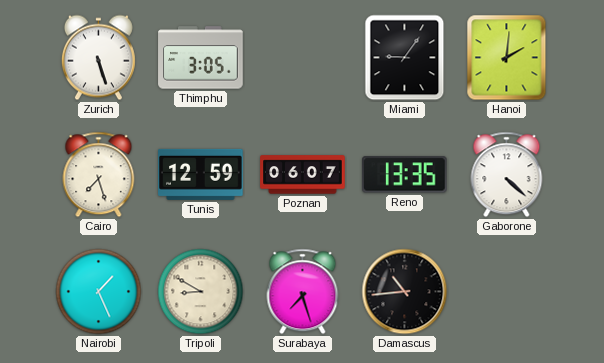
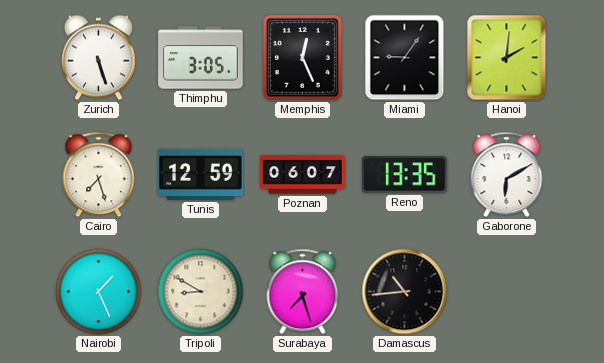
Memphis: none -> 12:26 (302, 58)
Gaborone: 4:22 -> 6:10 (507, 175)
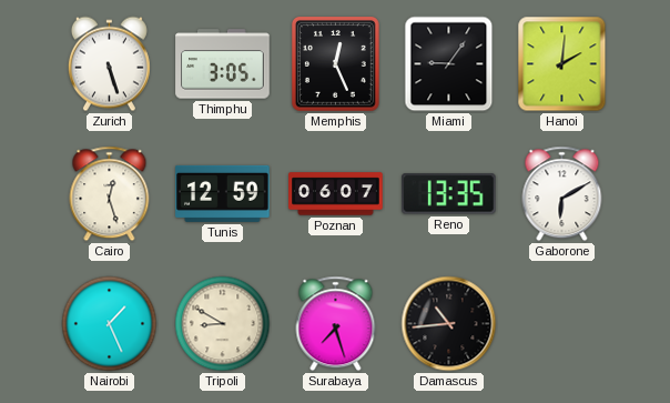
Cairo: 7:27 -> 12:27 (110, 194)
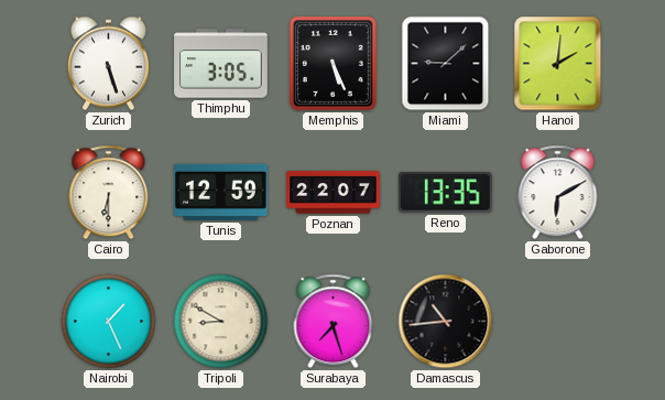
Memphis: 12:26 -> 5:26 (332, 64)
Miami: 9:06 -> 9:08 (446, 64)
Cairo: 12:27 -> 6:30 (109, 193)
Poznan: 06:07 -> 22:07 (334, 193)
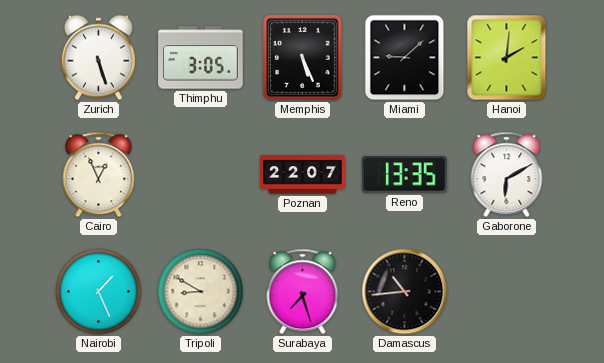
Cairo: 6:30 -> 12:56 (99, 175)
Tunis: 12:59 -> none (221, 192)
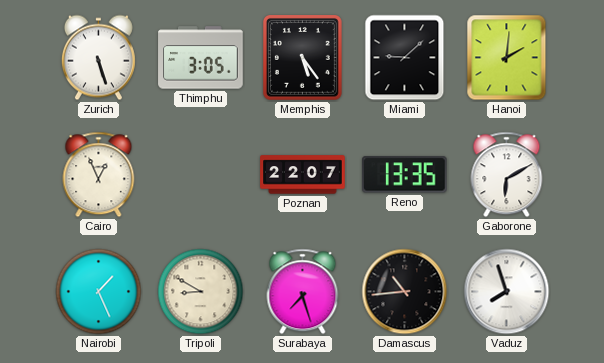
Memphis: 5:26 -> 5:24 (302, 58)
Vaduz: none -> 7:57 (507, 292)
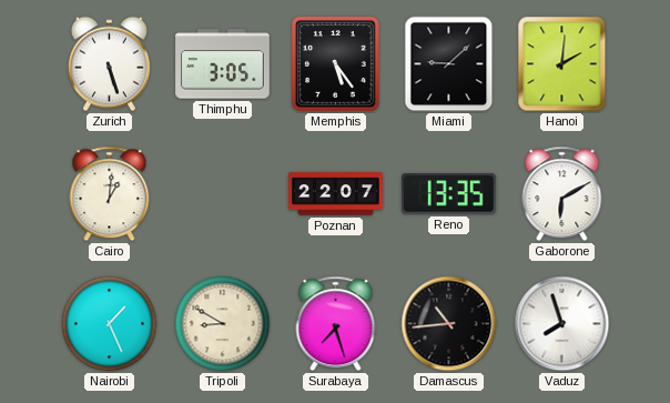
Cairo: 12:56 -> 1:01 (110, 194)
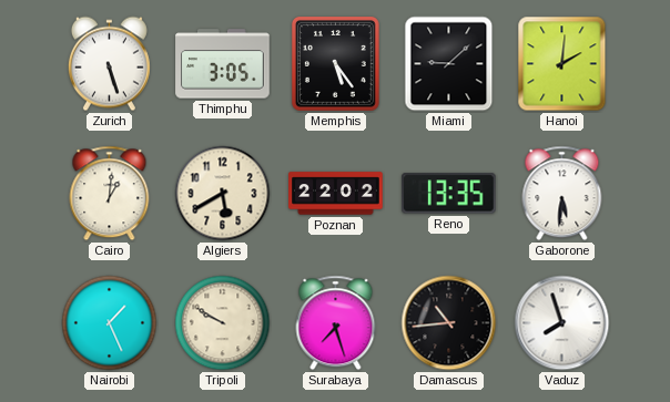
Algiers: none -> 5:40 (223, 194)
Poznan: 22:07 -> 22:02 (336, 194)
Gaborone: 6:10 -> 5:31 (562, 194)
Tripoli: 8:50 -> 9:50 (223, 323)
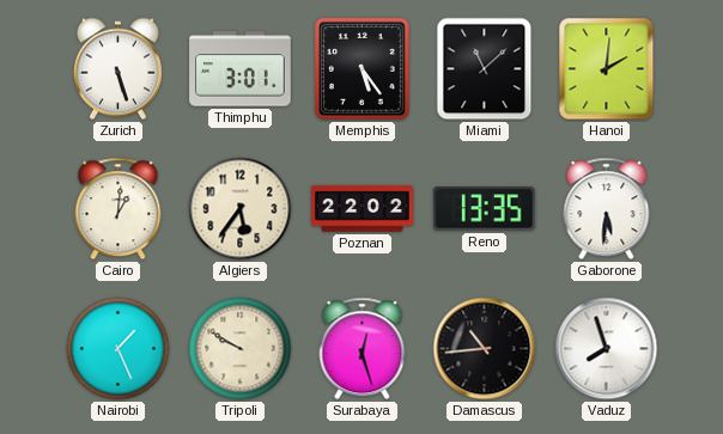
Thimphu: 3:05 -> 3:01 (241, 69)
Miami: 9:08 -> 11:08 (485, 69)
Algiers: 5:40 -> 5:36 (241, 209)
Surabaya: 7:27 -> 12:27 (363, 349)
